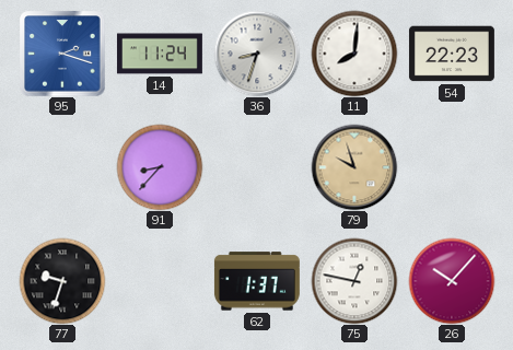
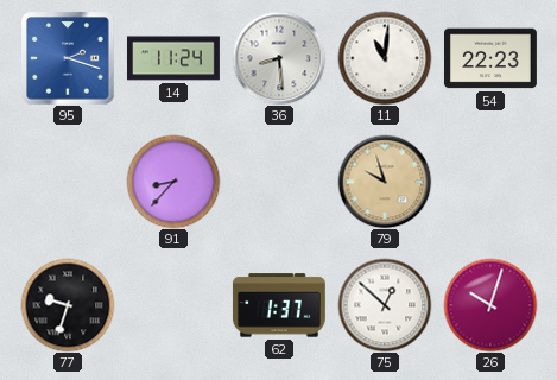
36: 8:33 -> 8:29 (279, 58)
11: 8:01 -> 11:01 (385, 58)
75: 12:47 -> 12:52 (385, 305)
26: 10:07 -> 10:03 (490, 305)
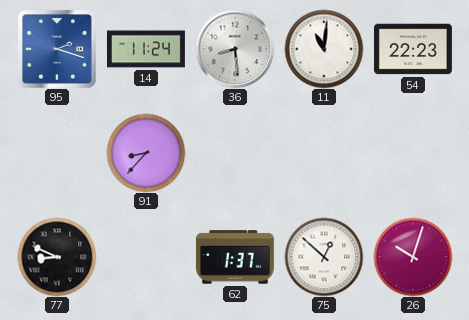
79: 9:57 -> none (385, 182)
77: 9:33 -> 8:49 (57, 257)
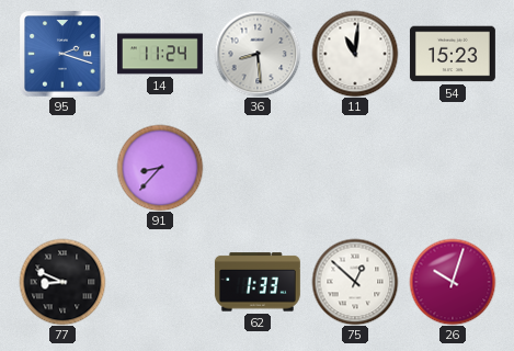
54: 22:23 -> 15:23 (453, 54)
62: 1:37 -> 1:33 (258, 282)
